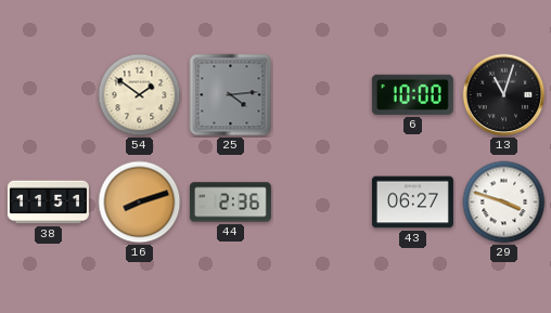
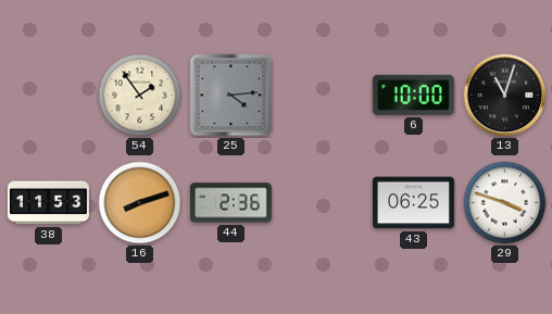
54: 1:51 -> 1:54 (140, 96)
38: 11:51 -> 11:53 (48, 203)
43: 06:27 -> 06:25 (413, 203)
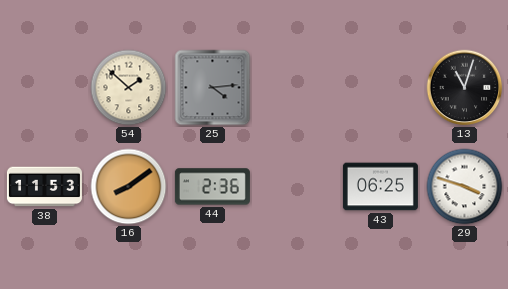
54: 1:54 -> 1:52 (129, 88)
6: 10:00 -> none (413, 95)
16: 8:12 -> 8:09 (129, 187)
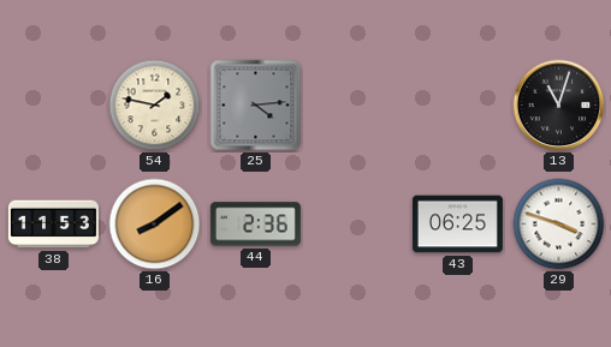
54: 1:52 -> 1:47 (155, 106)
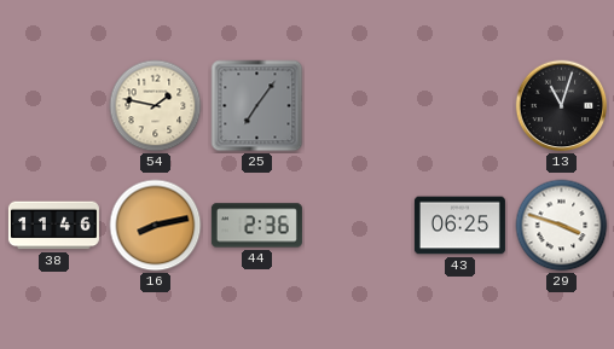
25: 4:14 -> 7:06 (257, 106)
38: 11:53 -> 11:46 (53, 226)
16: 8:09 -> 8:13 (156, 226)
